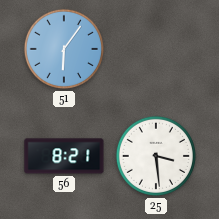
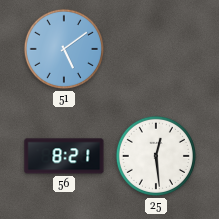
51: 6:06 -> 5:09 (64, 49)
25: 3:29 -> 12:29 (156, 156)
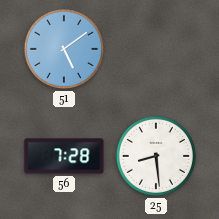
56: 8:21 -> 7:28 (64, 156)
25: 12:29 -> 8:29 (156, 156)
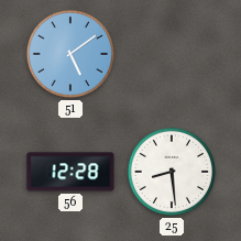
56: 7:28 -> 12:28 (70, 172)
